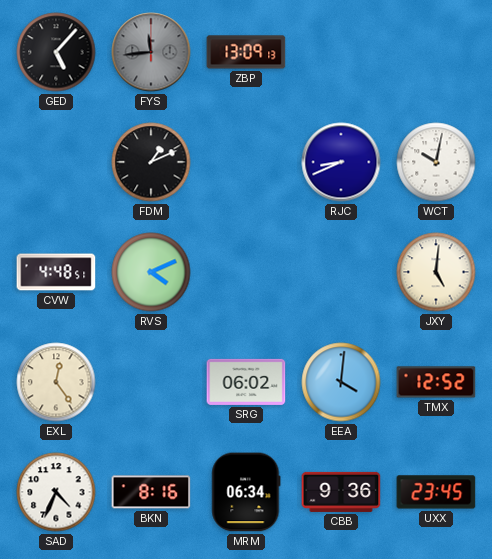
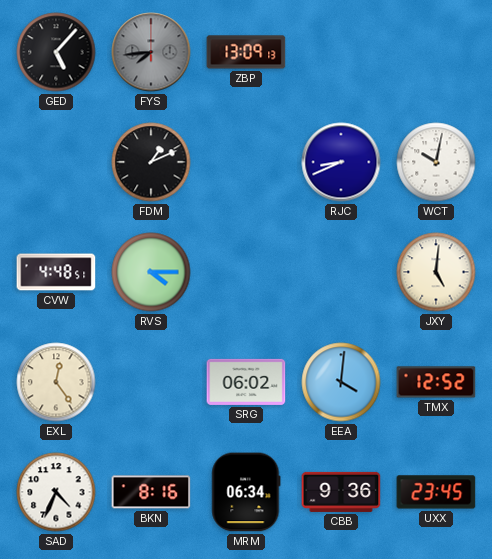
FYS: 11:44 -> 7:44 (151, 52)
RVS: 4:11 -> 4:15 (151, 272)
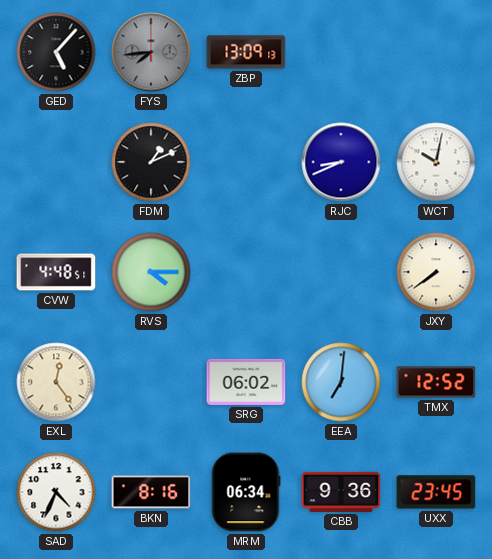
JXY: 5:01 -> 7:39 (436, 272)
EEA: 4:01 -> 7:01 (341, 382)
